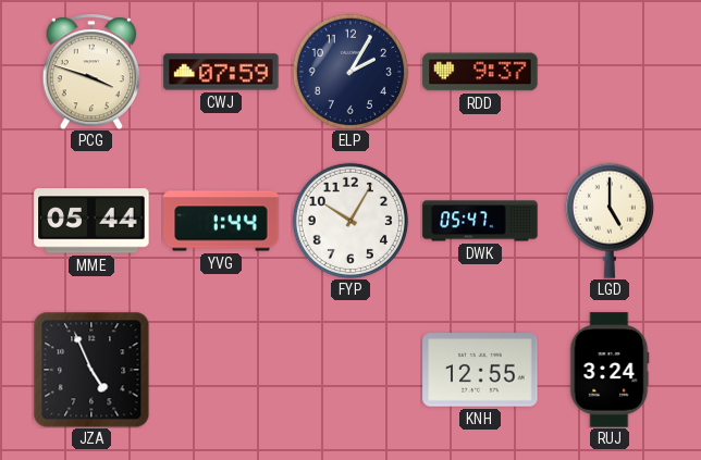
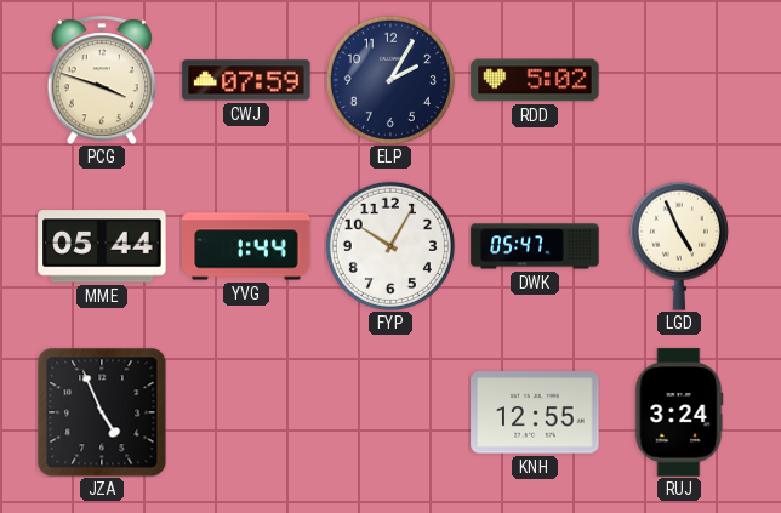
RDD: 9:37 -> 5:02 (535, 80)
LGD: 5:00 -> 4:56 (679, 246)
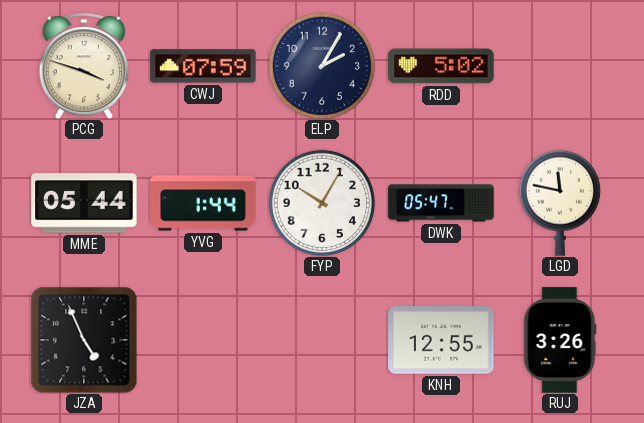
LGD: 4:56 -> 11:47 (560, 203)
RUJ: 3:24 -> 3:26 (560, 340)
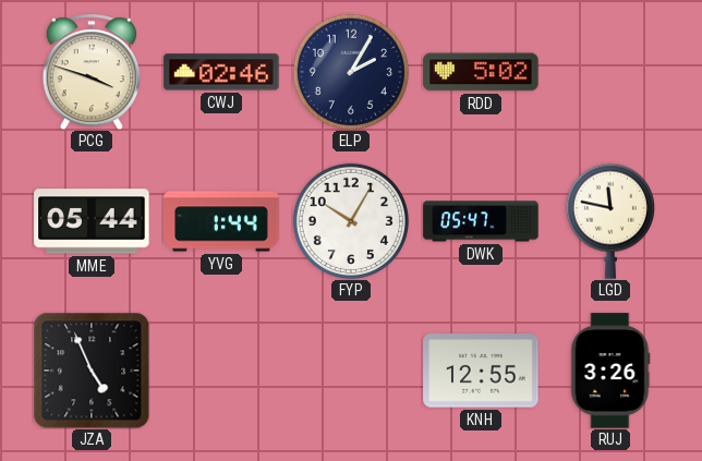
CWJ: 07:59 -> 02:46 (221, 72)
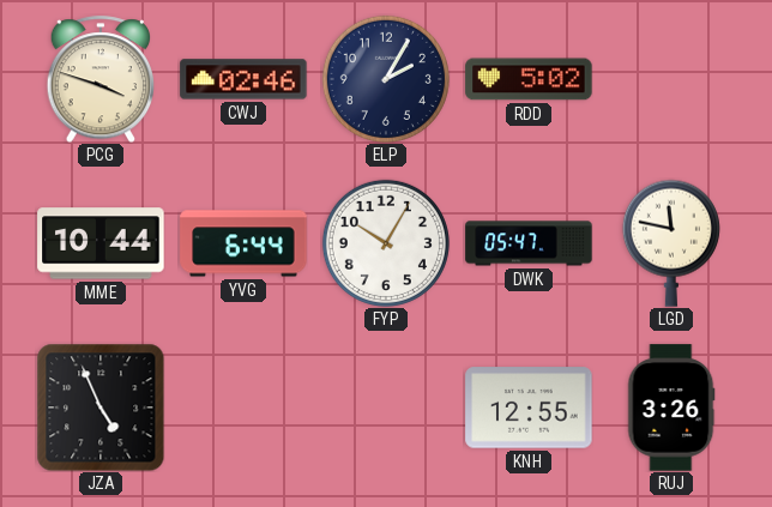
MME: 05:44 -> 10:44 (101, 243)
YVG: 1:44 -> 6:44 (243, 243)
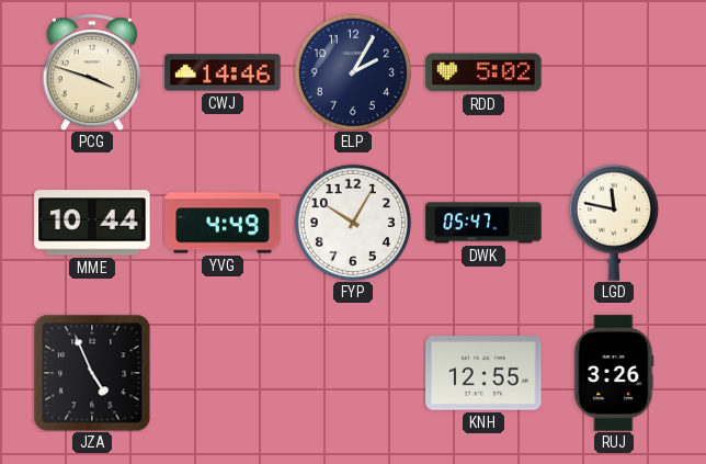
CWJ: 02:46 -> 14:46 (223, 72)
YVG: 6:44 -> 4:49 (223, 223)
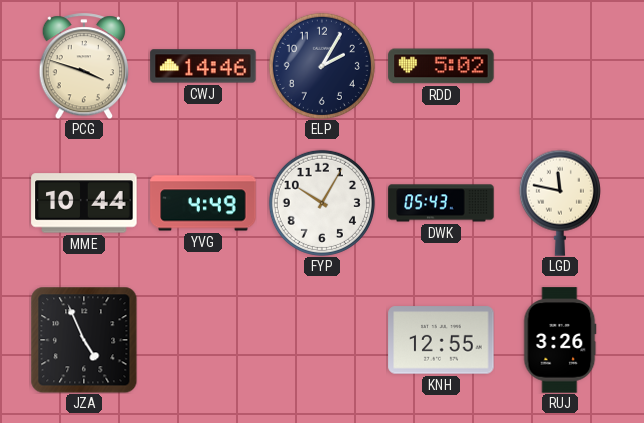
DWK: 05:47 -> 05:43 (441, 203)
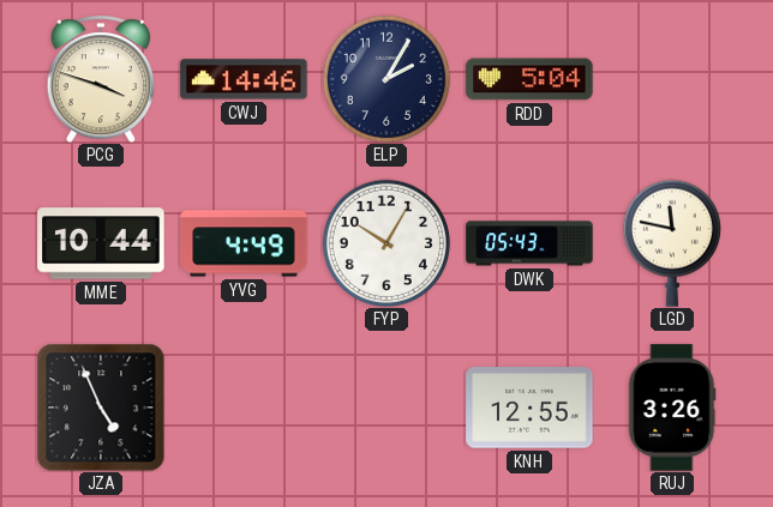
RDD: 5:02 -> 5:04 (529, 79)
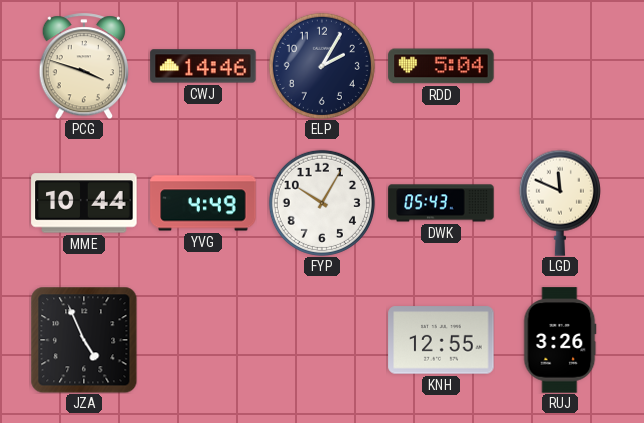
LGD: 11:47 -> 11:49 (560, 203)
